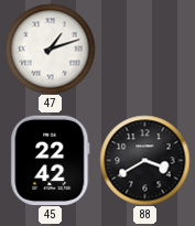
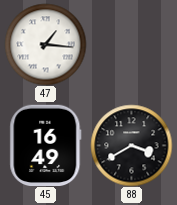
47: 1:12 -> 1:16 (45, 44)
45: 22:42 -> 16:49 (46, 145)
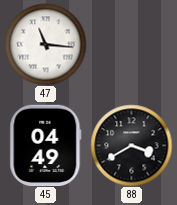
47: 1:16 -> 11:16 (45, 44)
45: 16:49 -> 04:49 (46, 145)
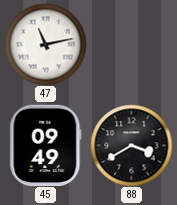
47: 11:16 -> 11:13 (45, 44)
45: 04:49 -> 09:49 (46, 145)
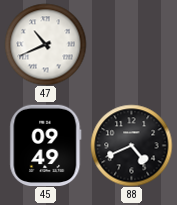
47: 11:13 -> 10:41 (45, 44)
88: 3:40 -> 4:41 (131, 145)
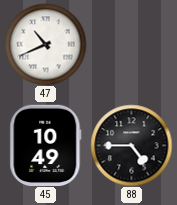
45: 09:49 -> 10:49 (46, 145)
88: 4:41 -> 4:45 (131, 145)
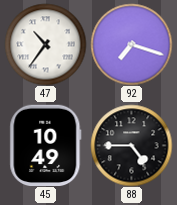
47: 10:41 -> 10:36 (45, 44)
92: none -> 7:18 (131, 44)
